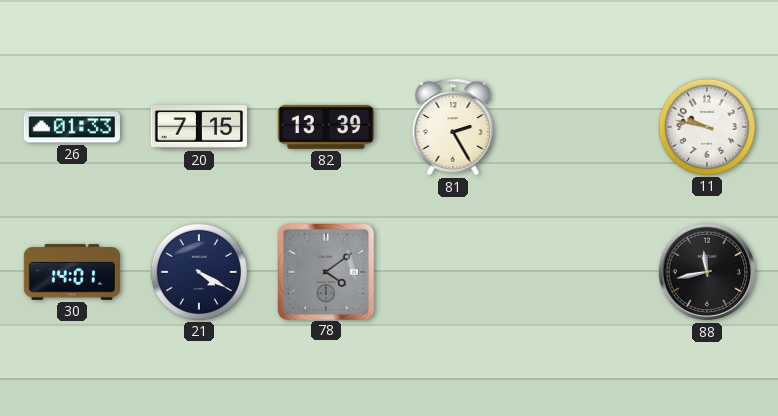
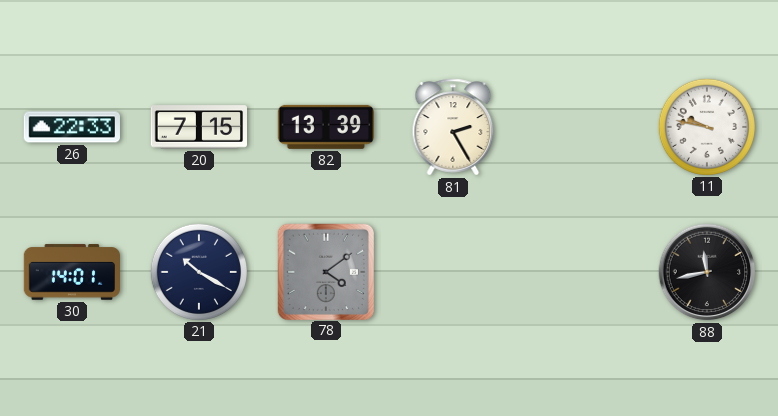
26: 01:33 -> 22:33 (71, 127)
21: 4:20 -> 10:20 (198, 271)
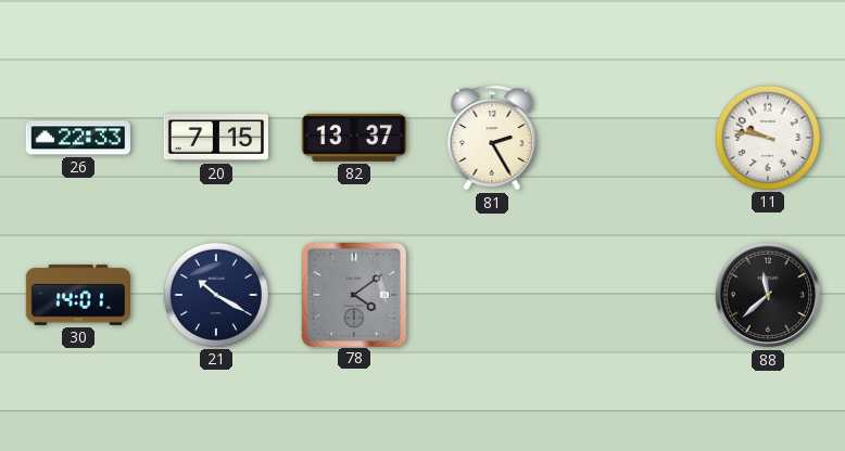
82: 13:39 -> 13:37 (354, 138)
88: 11:43 -> 11:38 (768, 295)
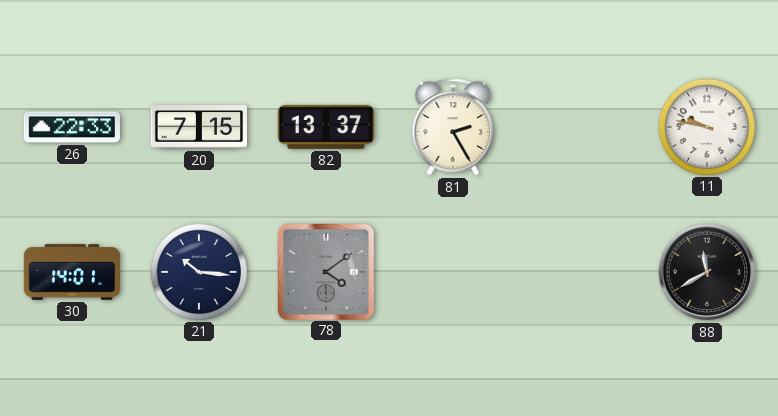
21: 10:20 -> 10:16 (198, 271)
88: 11:38 -> 11:40 (707, 272)
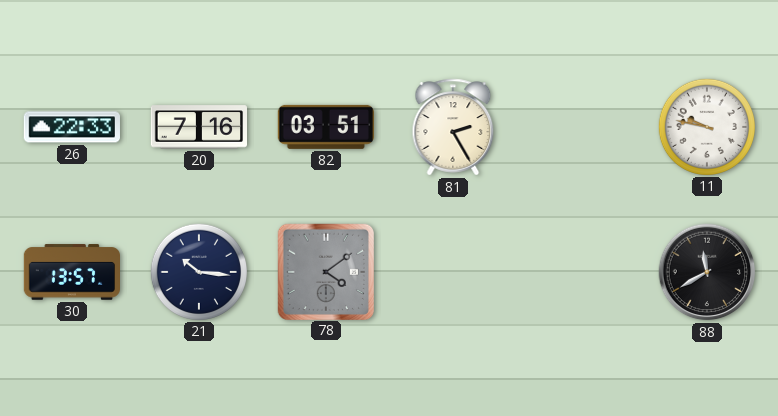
20: 7:15 -> 7:16 (199, 127)
82: 13:37 -> 03:51 (326, 127)
30: 14:01 -> 13:57 (71, 272)
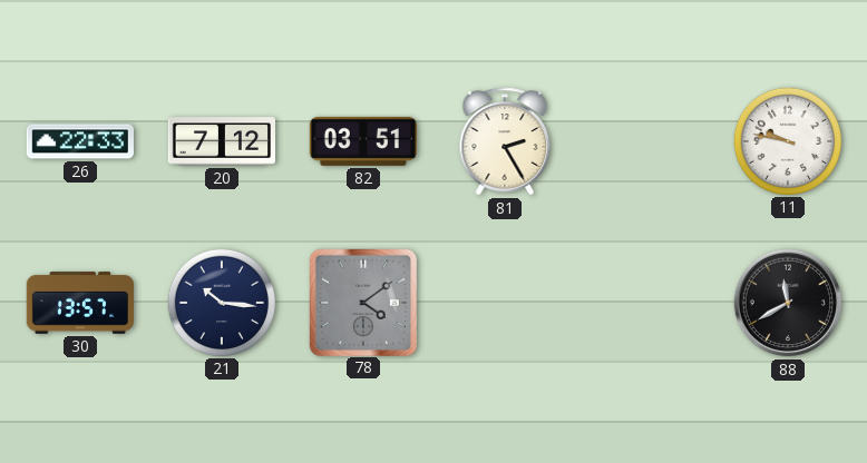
20: 7:16 -> 7:12 (222, 141)
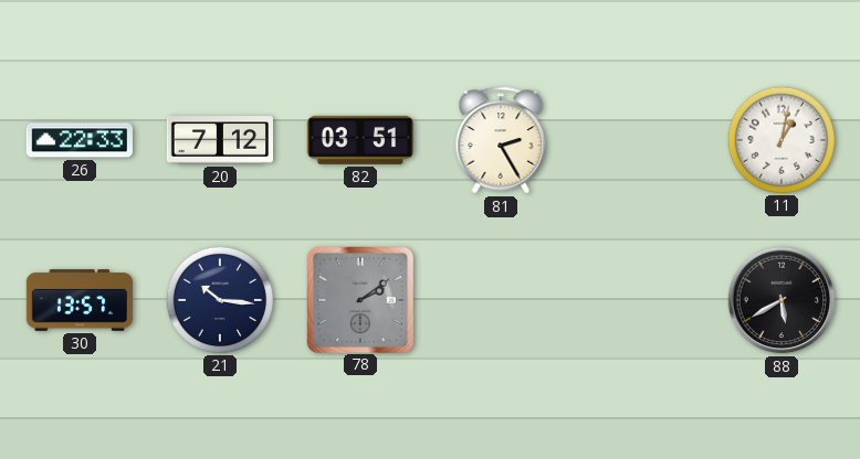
11: 9:47 -> 1:02 (780, 139)
78: 4:09 -> 2:09 (359, 299)
88: 11:40 -> 5:40 (782, 300)
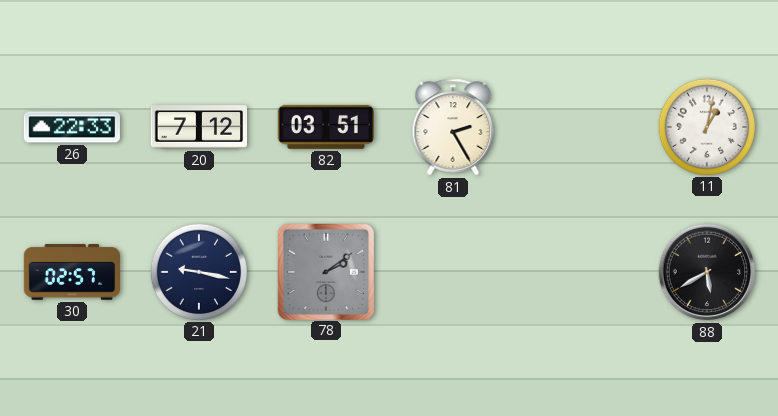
30: 13:57 -> 02:57 (71, 272)
21: 10:16 -> 9:17 (198, 271)
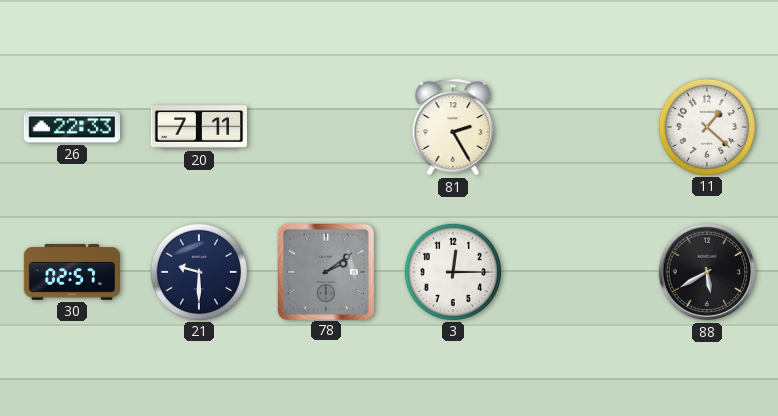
20: 7:12 -> 7:11 (199, 127)
82: 03:51 -> none (326, 127)
11: 1:02 -> 1:22 (706, 126)
21: 9:17 -> 9:30 (198, 271)
3: none -> 12:15 (452, 271)
